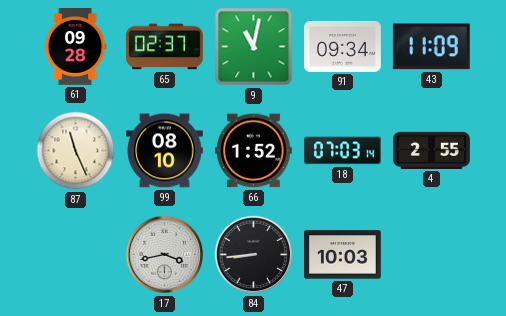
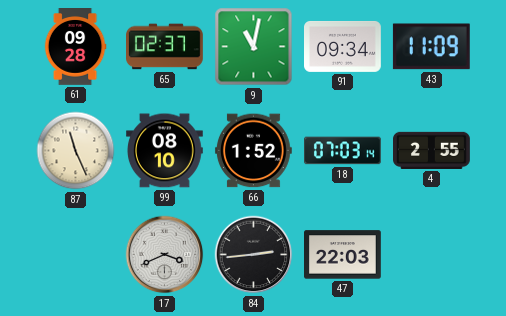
17: 3:43 -> 3:41 (165, 255)
84: 8:44 -> 2:44 (254, 255)
47: 10:03 -> 22:03 (343, 255)
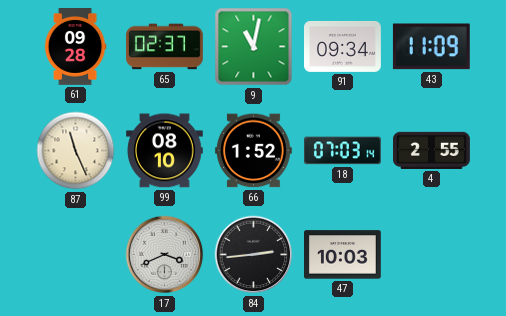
47: 22:03 -> 10:03 (343, 255)
